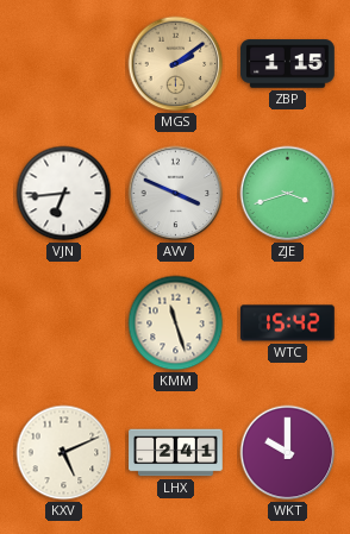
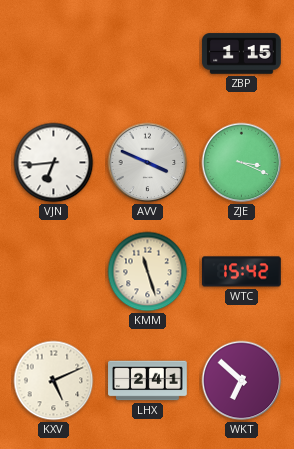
MGS: 2:09 -> none (176, 64)
ZJE: 3:42 -> 3:19 (242, 163)
WKT: 10:00 -> 6:52 (242, 381)
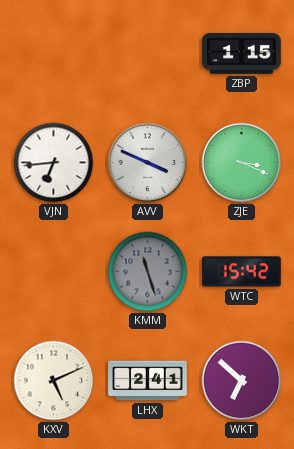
KMM dial: cream -> grey (148, 272)
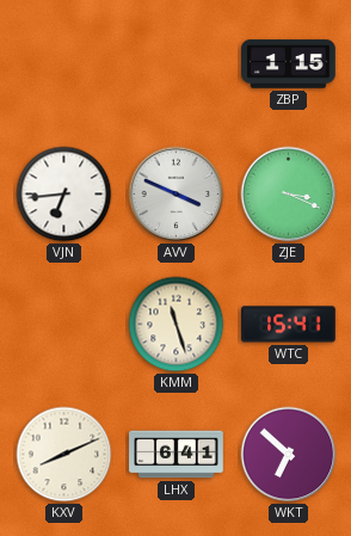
KMM dial: grey -> cream (177, 325)
WTC: 15:42 -> 15:41 (289, 325)
KXV: 5:11 -> 8:11 (64, 455)
LHX: 2:41 -> 6:41 (177, 455)
